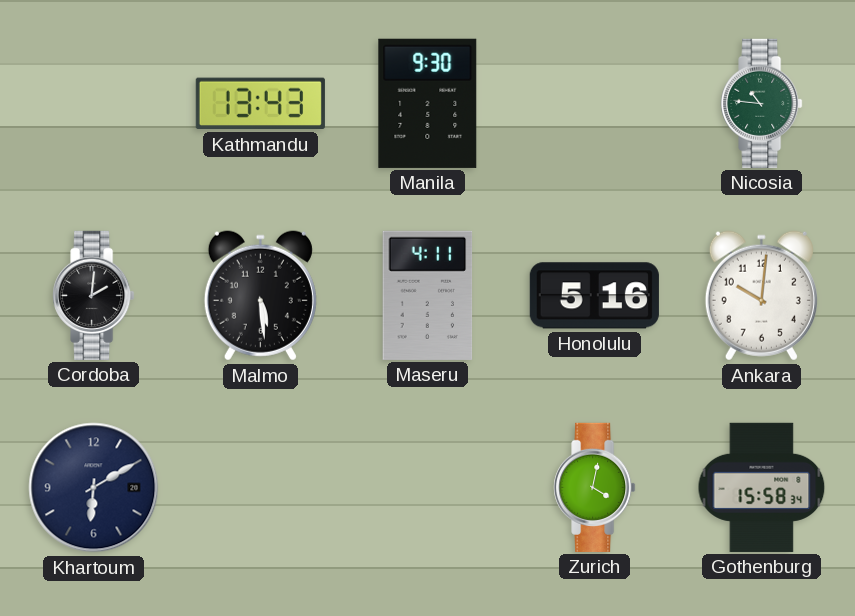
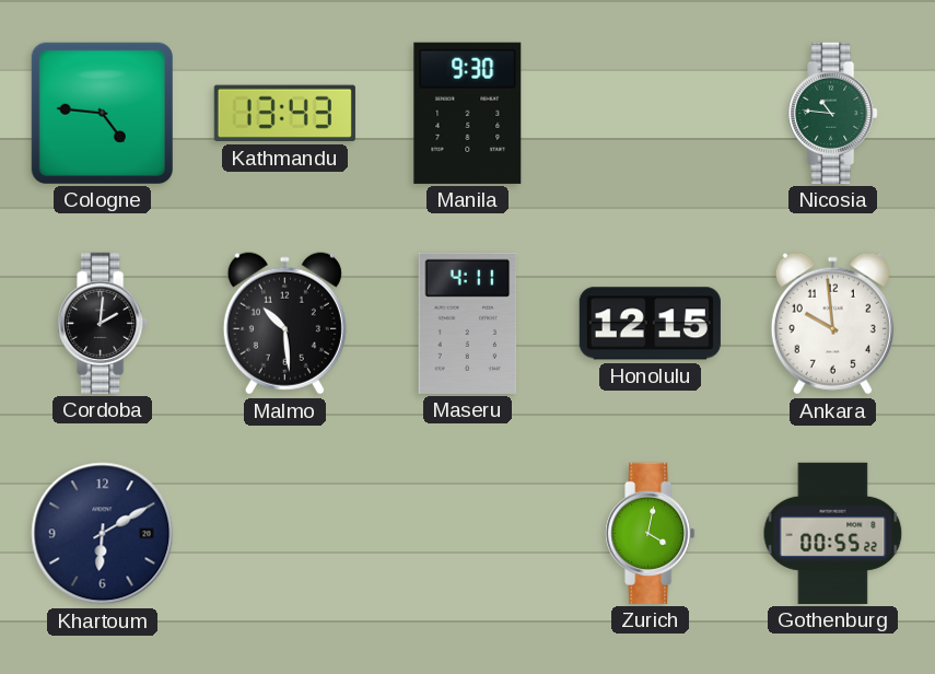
Cologne: none -> 4:46 (102, 113)
Malmo: 5:29 -> 10:29 (284, 324)
Honolulu: 5:16 -> 12:15 (650, 324)
Ankara: 10:01 -> 9:59 (832, 324)
Gothenburg: 15:58 -> 00:55 (833, 533)
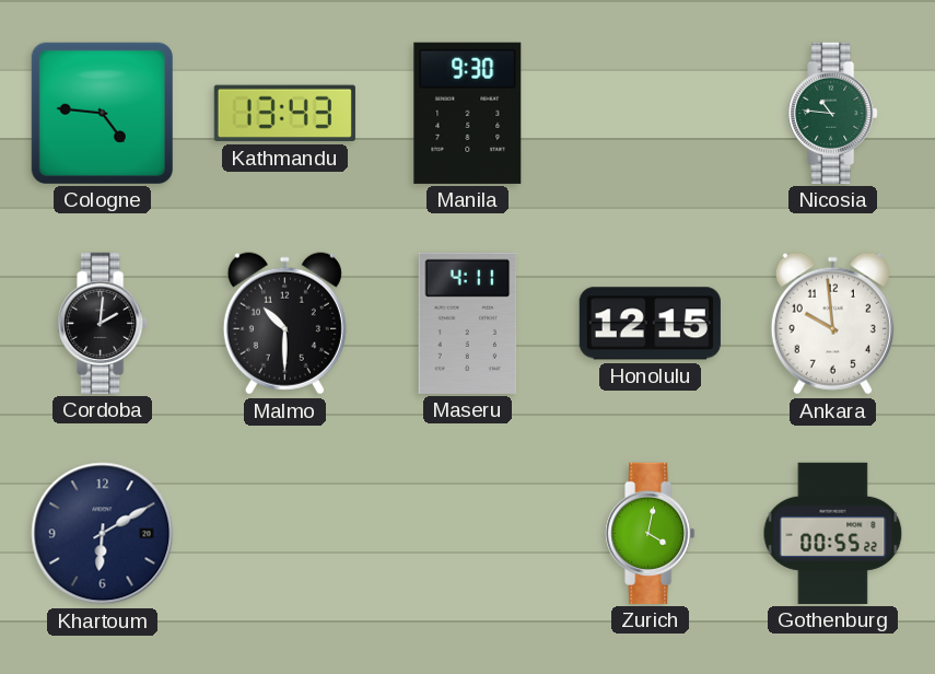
Malmo: 10:29 -> 10:30 (284, 324)
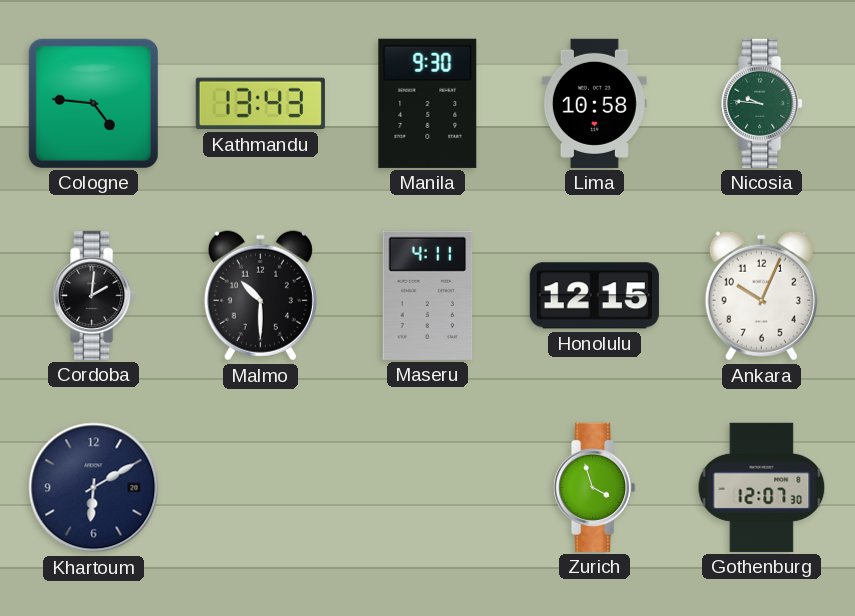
Lima: none -> 10:58 (594, 103)
Nicosia: 10:46 -> 9:46 (762, 103)
Ankara: 9:59 -> 10:04 (761, 296)
Zurich: 4:02 -> 3:57 (595, 487)
Gothenburg: 00:55 -> 12:07 (762, 487)
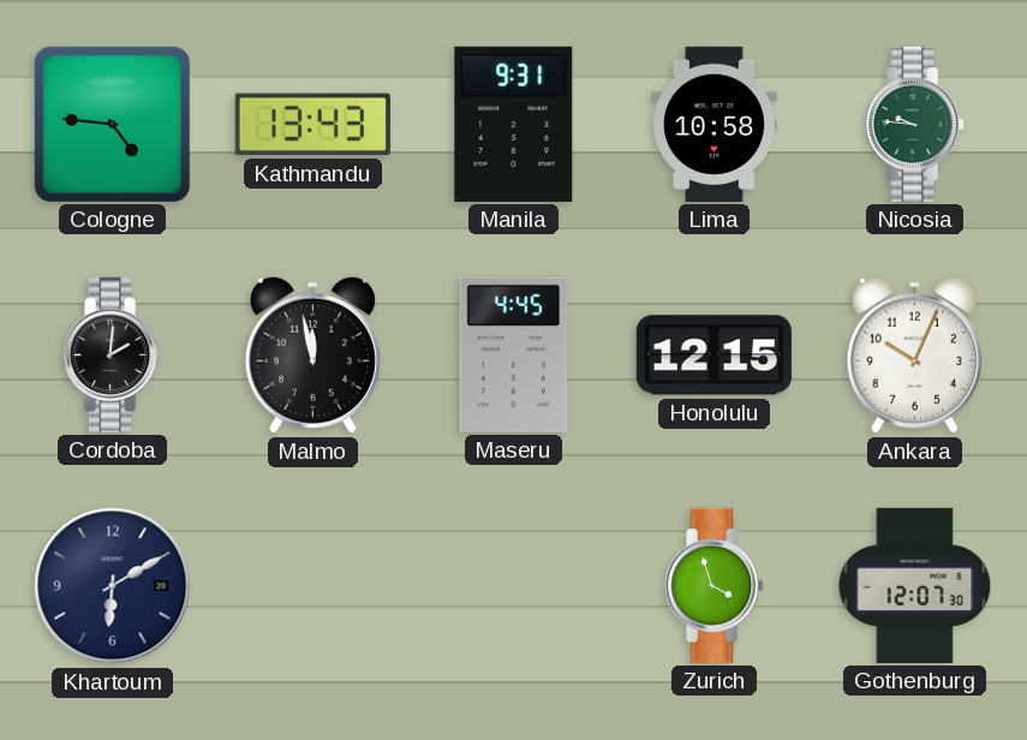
Manila: 9:30 -> 9:31 (514, 124)
Malmo: 10:30 -> 11:58 (312, 356)
Maseru: 4:11 -> 4:45 (514, 354)
